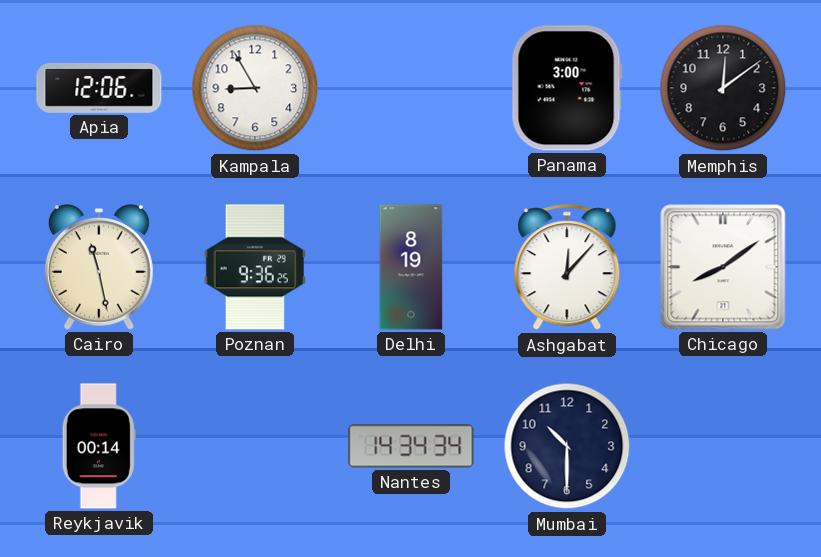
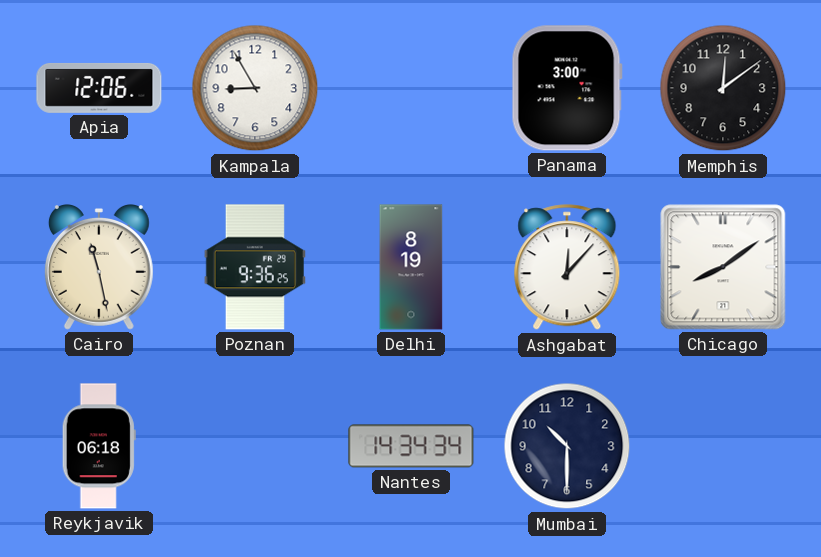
Reykjavik: 00:14 -> 06:18 (99, 446)
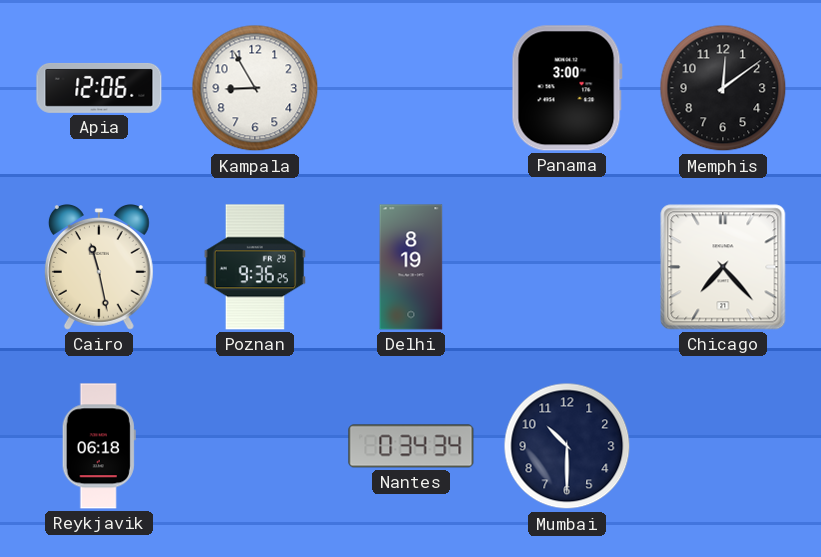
Ashgabat: 12:07 -> none (567, 268)
Chicago: 8:09 -> 7:23 (723, 267)
Nantes: 14:34 -> 0:34 (411, 446)
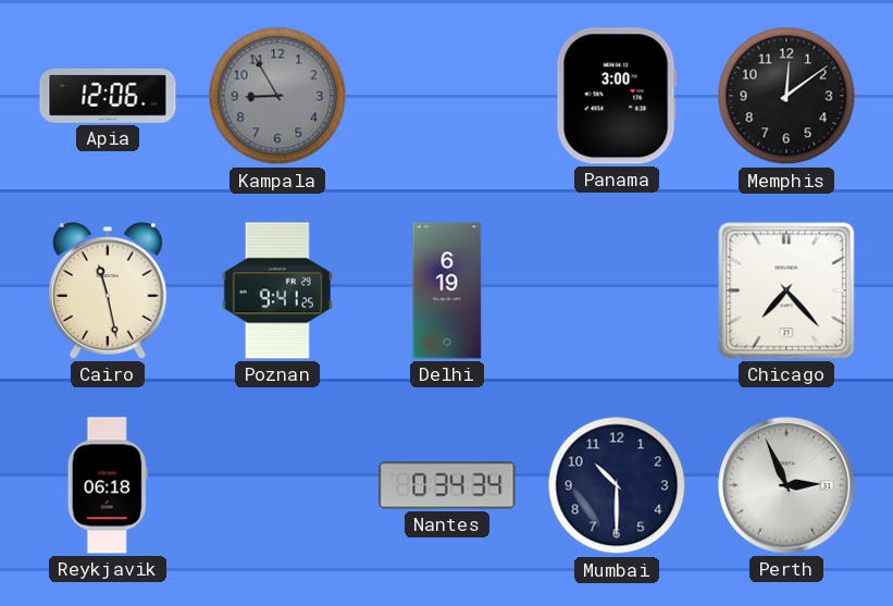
Kampala dial: white -> grey (277, 96)
Poznan: 9:36 -> 9:41 (277, 290)
Delhi: 8:19 -> 6:19 (447, 290)
Perth: none -> 2:56 (786, 485)
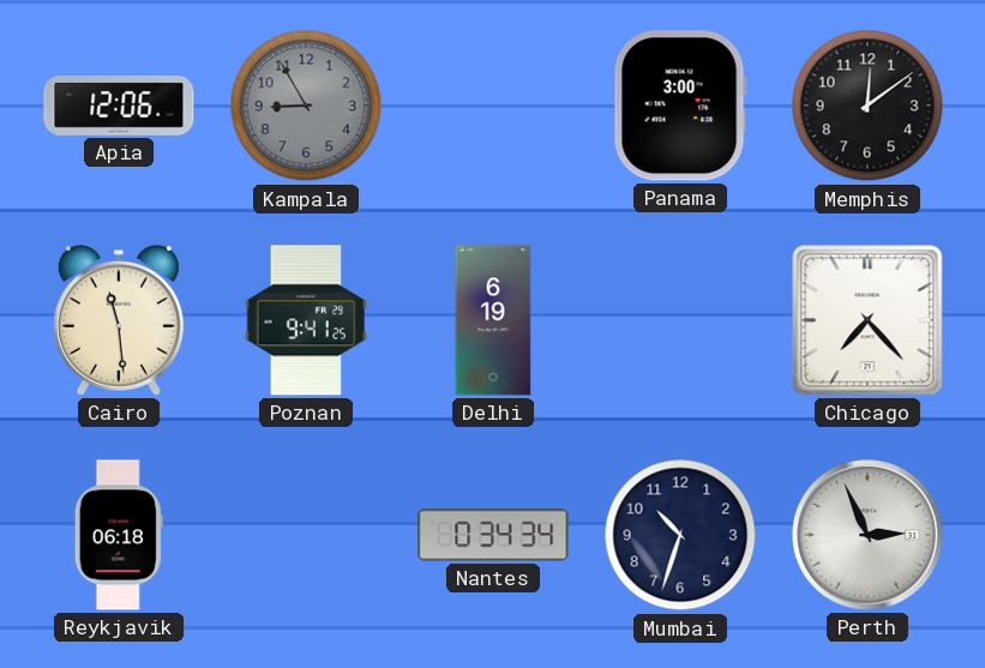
Cairo: 11:28 -> 11:29 (119, 321)
Mumbai: 10:30 -> 10:33 (680, 535)
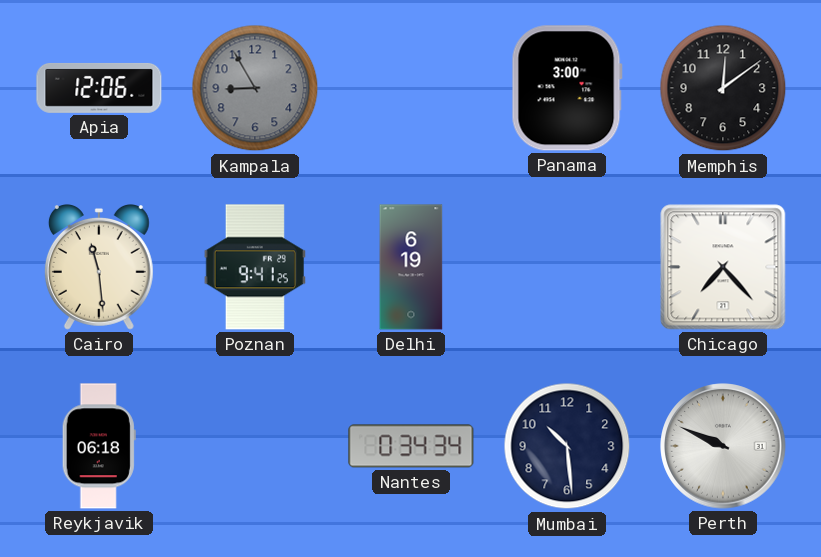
Mumbai: 10:33 -> 10:29 (567, 446)
Perth: 2:56 -> 9:49 (723, 446)
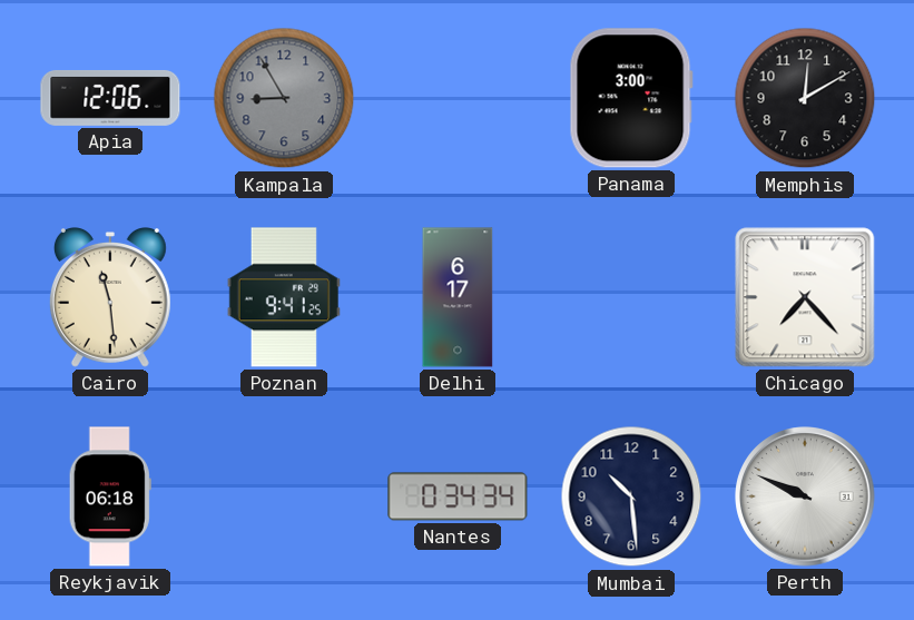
Memphis: 12:09 -> 12:10 (805, 98)
Delhi: 6:19 -> 6:17 (458, 297)
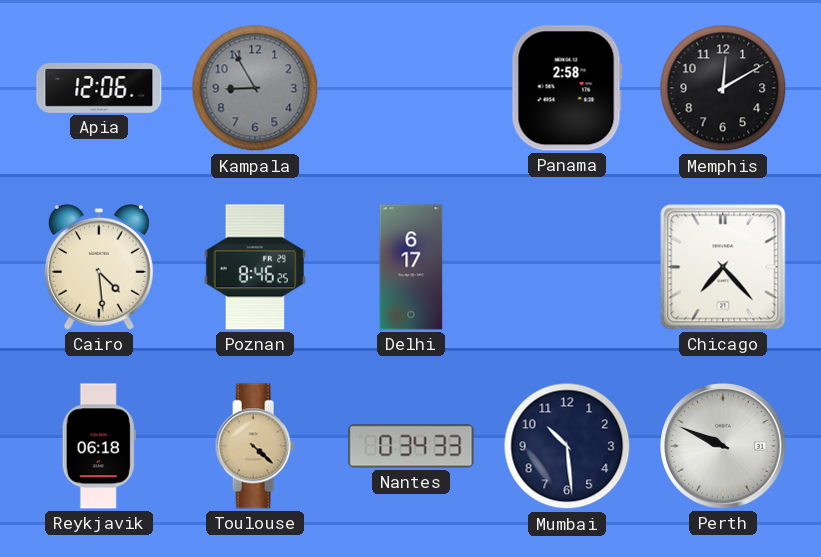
Panama: 3:00 -> 2:58 (567, 88)
Cairo: 11:29 -> 4:29 (99, 268)
Poznan: 9:41 -> 8:46 (255, 267)
Toulouse: none -> 4:22 (255, 446)
Nantes: 0:34:34 -> 0:34:33 (411, 446)
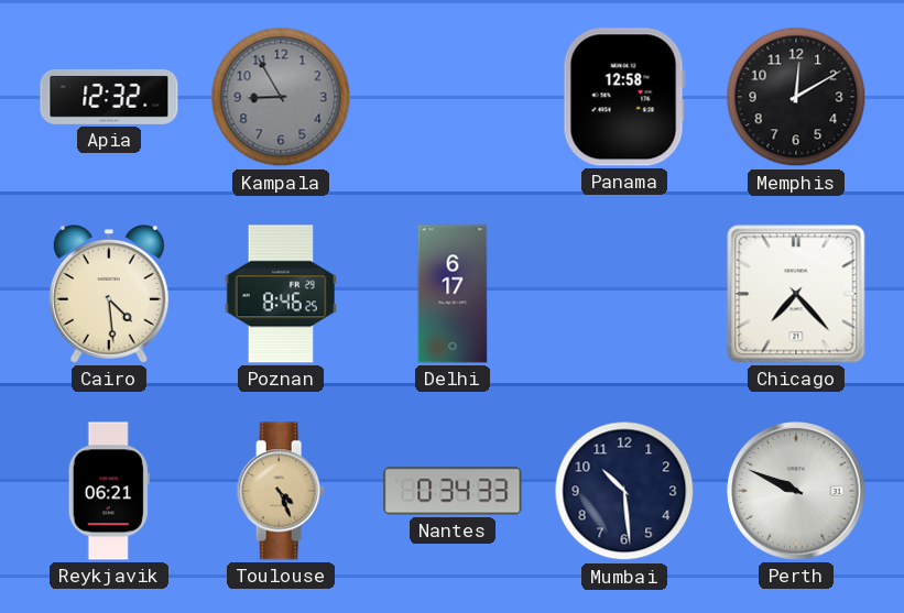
Apia: 12:06 -> 12:32 (109, 97)
Panama: 2:58 -> 12:58 (624, 97)
Reykjavik: 06:18 -> 06:21 (109, 491)
Toulouse: 4:22 -> 4:26 (281, 491)
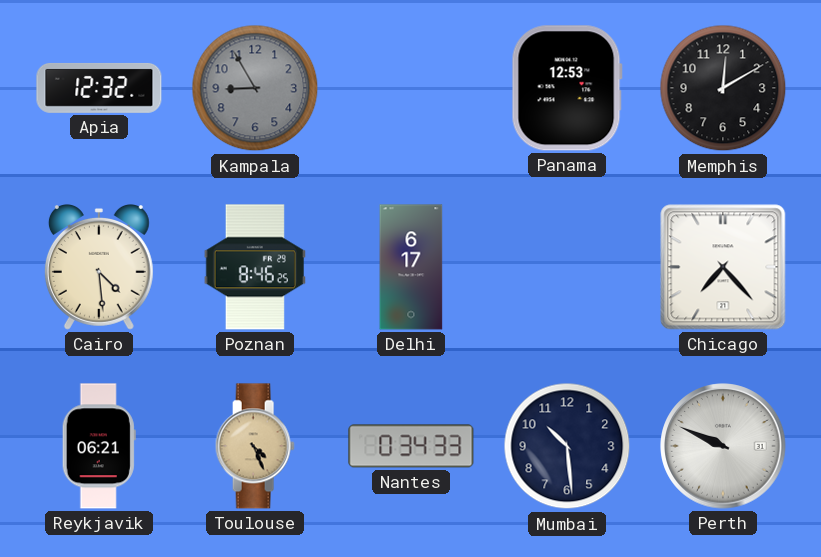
Panama: 12:58 -> 12:53 (567, 88)
